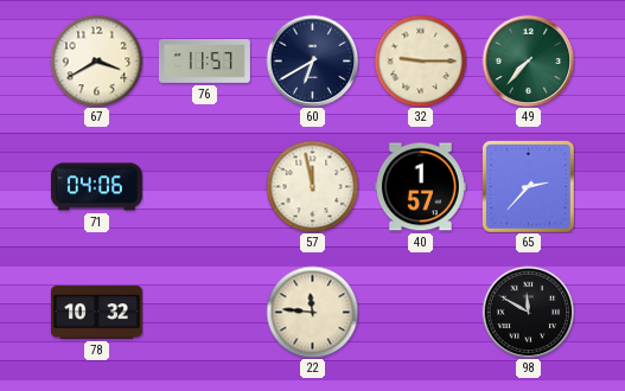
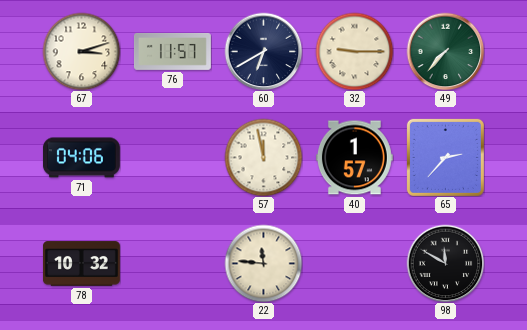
67: 3:40 -> 3:12 (81, 51)
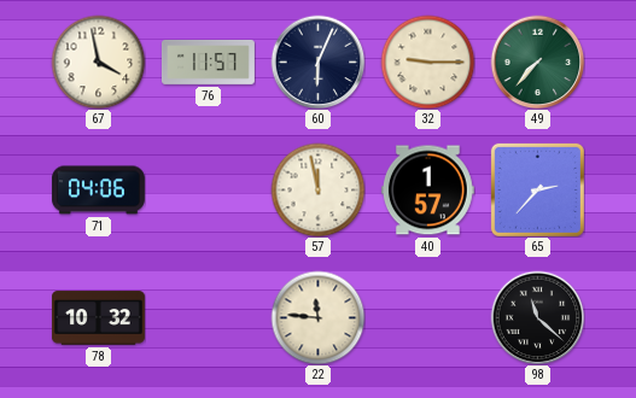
67: 3:12 -> 3:58 (98, 62)
60: 6:40 -> 6:04 (317, 62)
98: 11:50 -> 11:22 (537, 317)
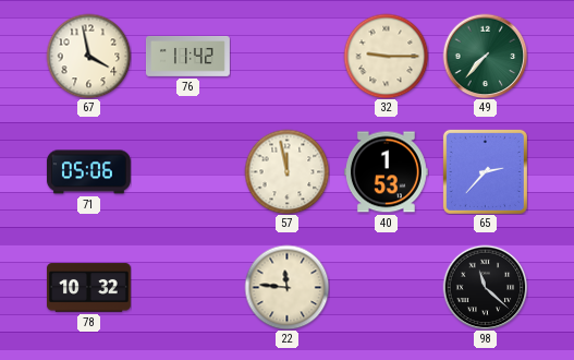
76: 11:57 -> 11:42 (187, 57)
60: 6:04 -> none (317, 62)
71: 04:06 -> 05:06 (88, 172)
40: 1:57 -> 1:53 (386, 172)
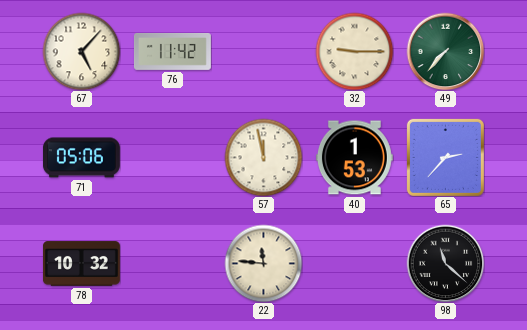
67: 3:58 -> 5:07 (81, 51)
